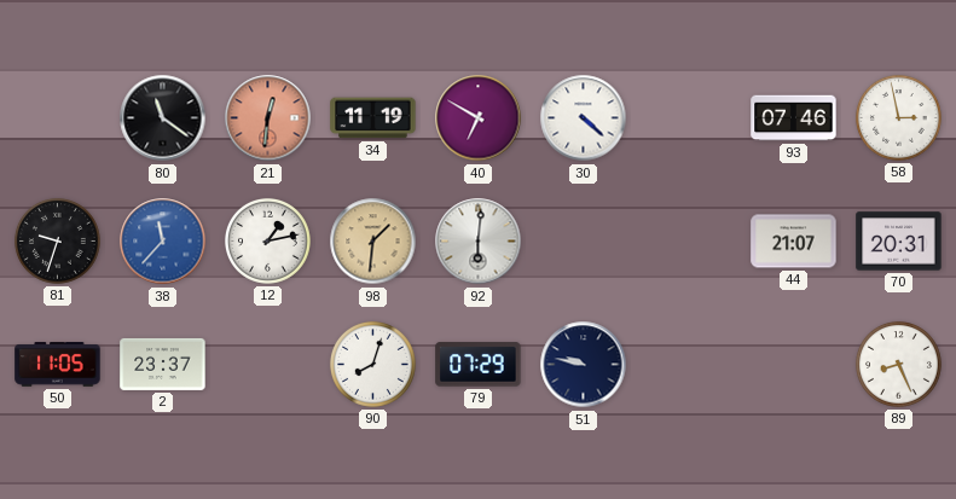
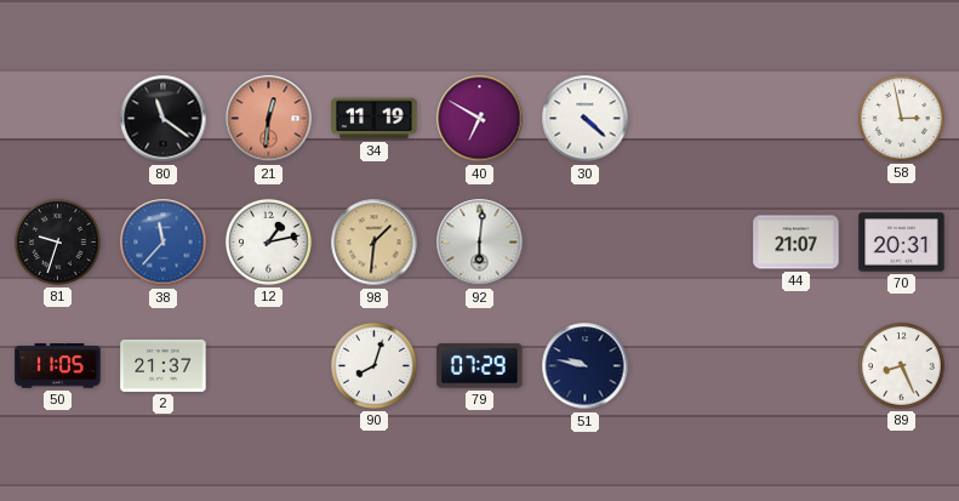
93: 07:46 -> none (794, 118)
2: 23:37 -> 21:37 (164, 365)
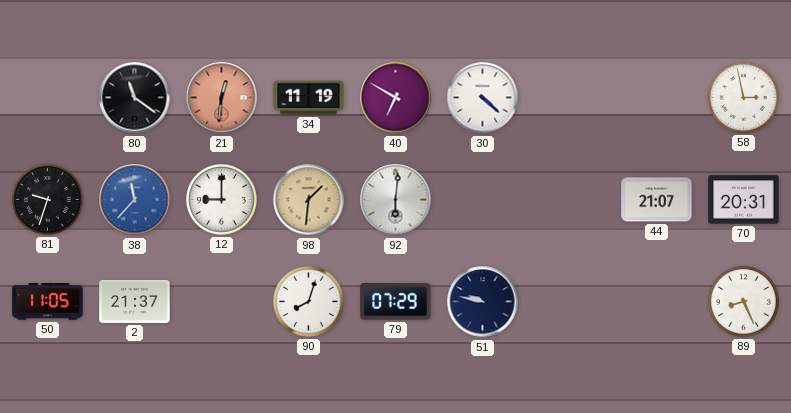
12: 1:13 -> 9:00 (221, 199)
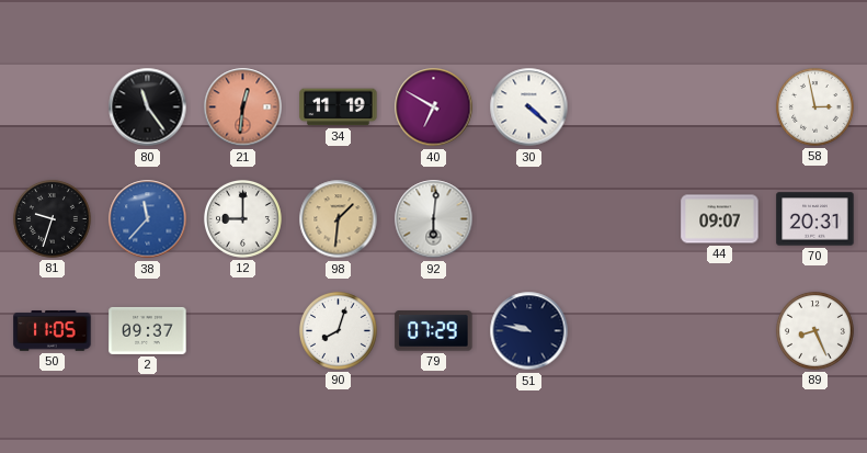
80: 11:21 -> 11:24 (148, 107)
44: 21:07 -> 09:07 (720, 219)
2: 21:37 -> 09:37 (148, 330)
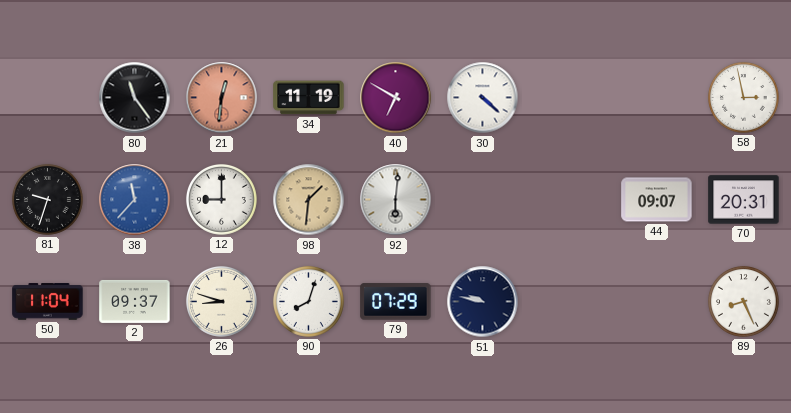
50: 11:05 -> 11:04 (48, 302)
26: none -> 8:48 (221, 301)
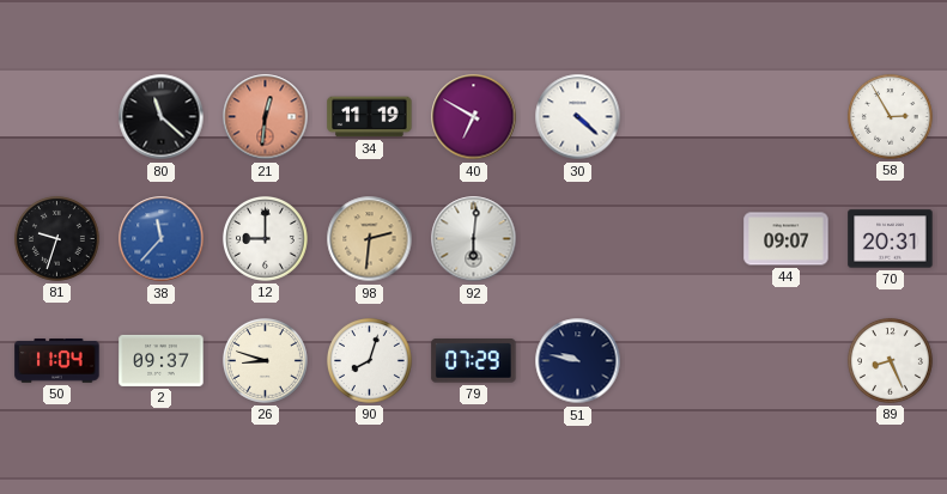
80: 11:24 -> 11:22 (162, 117)
58: 2:58 -> 2:55 (890, 116)
98: 1:31 -> 2:31 (370, 239)
